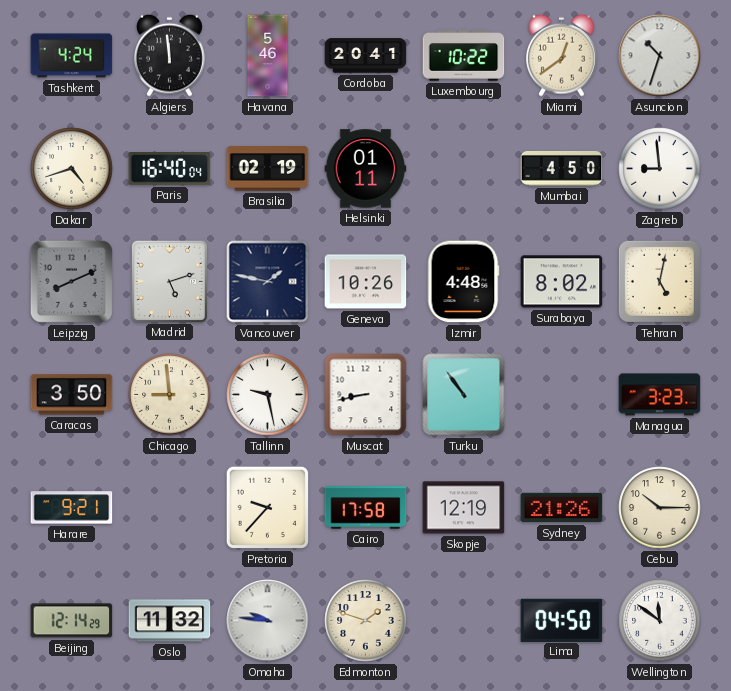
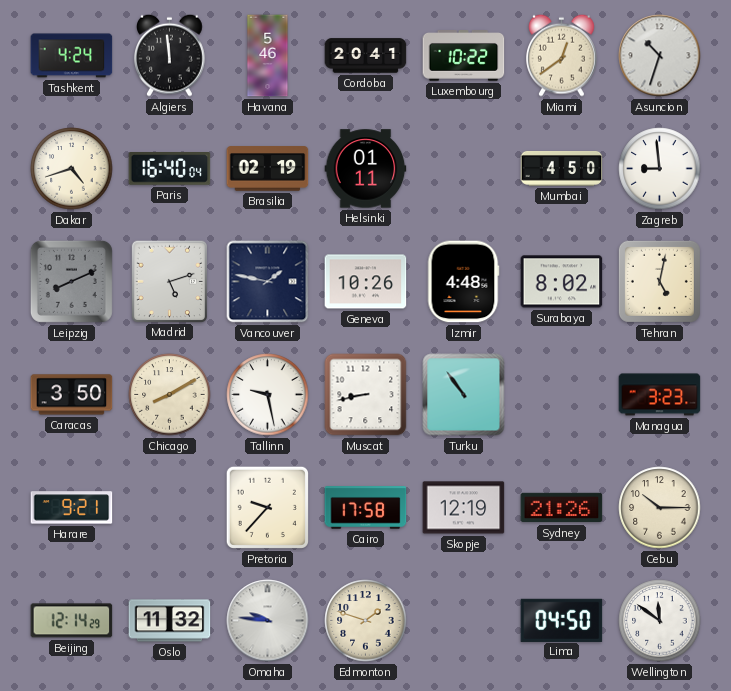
Chicago: 8:59 -> 8:10 (170, 395)
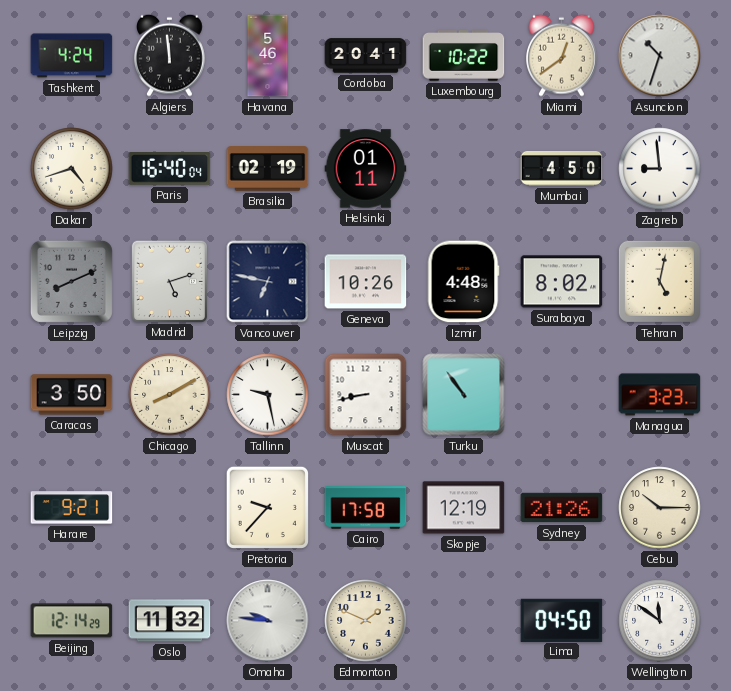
Vancouver: 1:47 -> 6:47 (268, 282)
Edmonton: 1:48 -> 1:49 (366, 621)
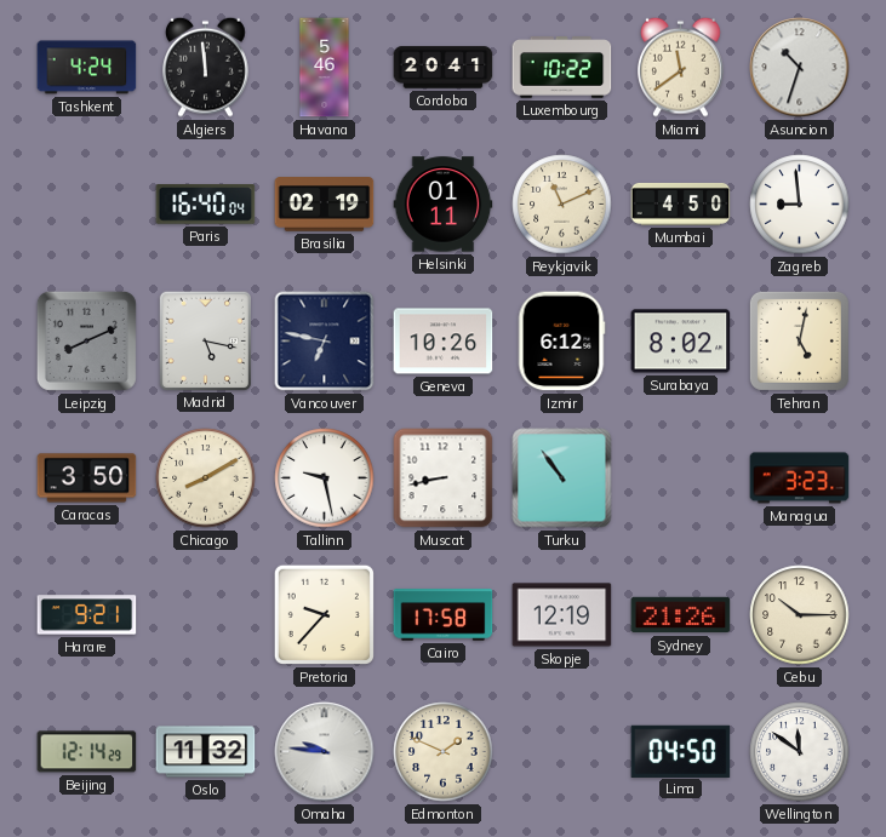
Miami: 12:39 -> 11:39 (681, 67)
Dakar: 4:42 -> none (72, 169)
Reykjavik: none -> 11:11 (562, 205)
Madrid: 5:12 -> 5:17 (205, 340)
Izmir: 4:48 -> 6:12 (561, 342)
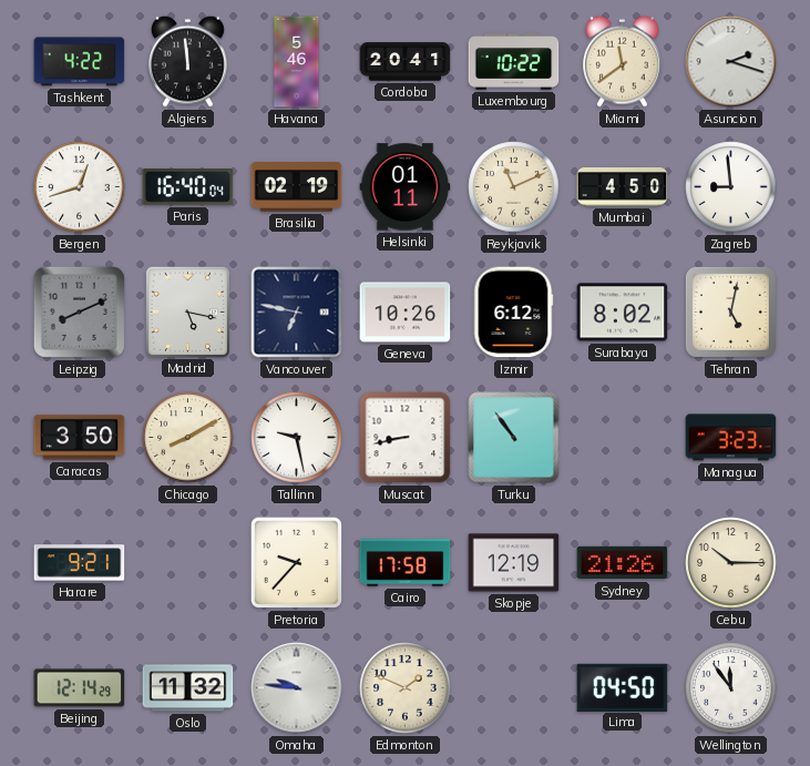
Tashkent: 4:24 -> 4:22 (80, 62)
Asuncion: 10:33 -> 2:18 (731, 62)
Bergen: none -> 12:42 (80, 187)
Wellington: 11:51 -> 11:54 (731, 688)
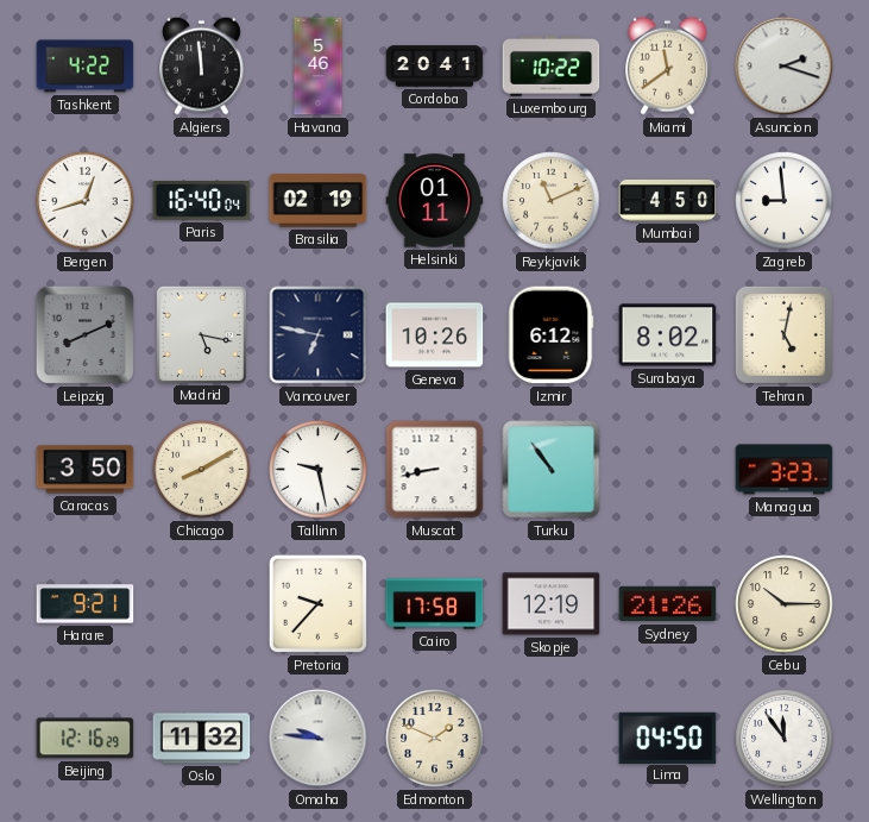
Beijing: 12:14 -> 12:16 (86, 739)
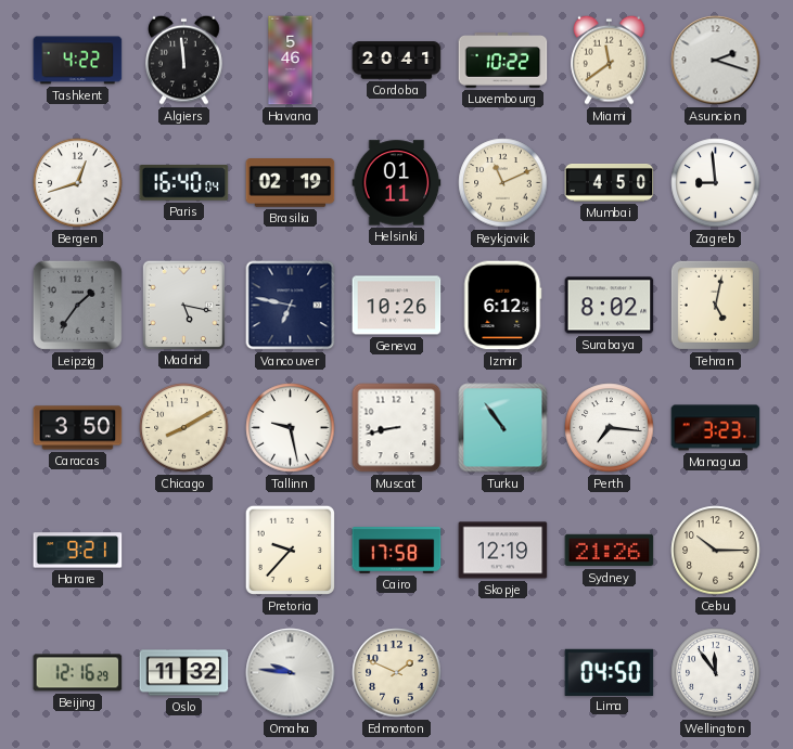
Leipzig: 8:11 -> 1:36 (77, 305)
Perth: none -> 7:16 (610, 428)
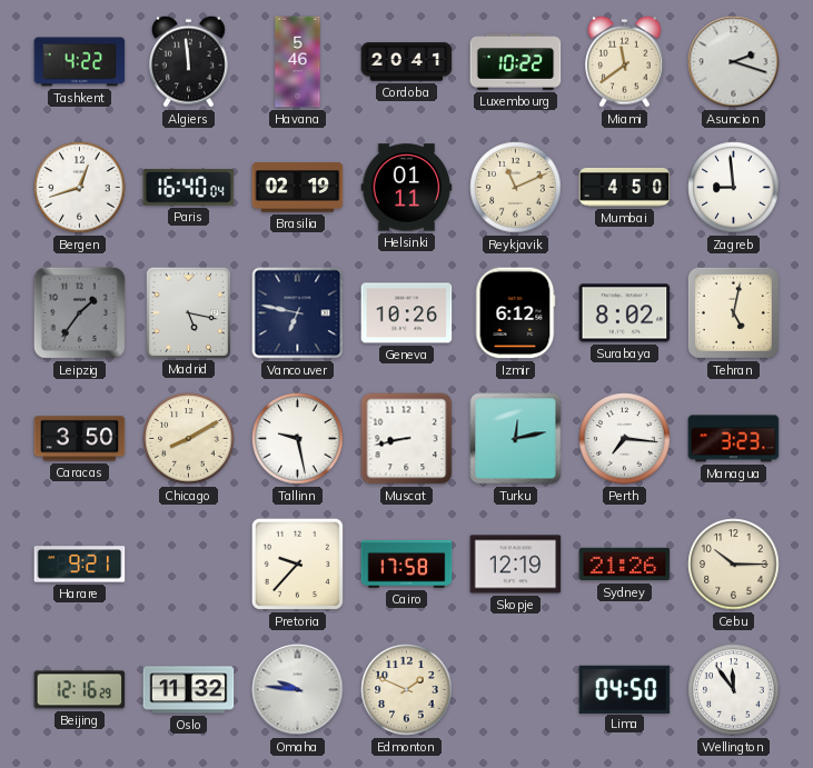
Turku: 10:54 -> 12:13 (516, 439)
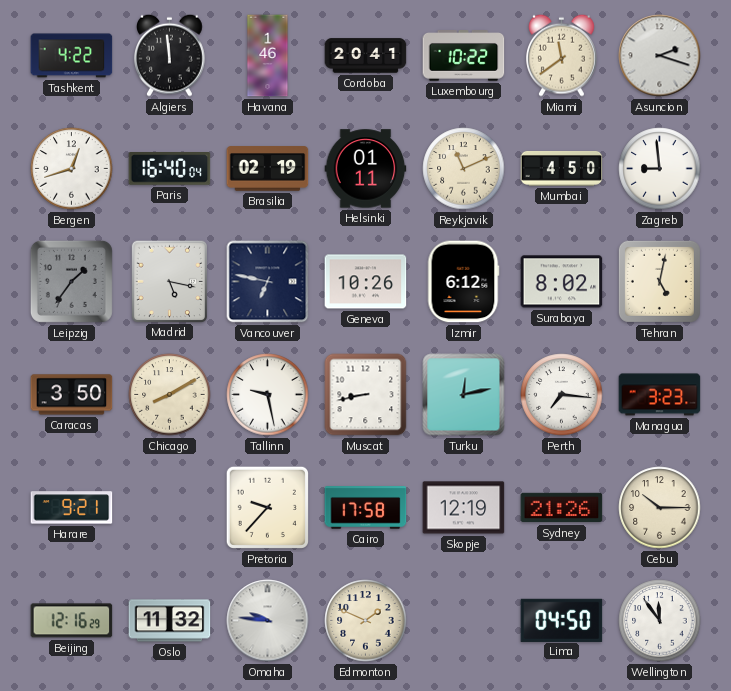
Havana: 5:46 -> 1:46 (268, 56)
